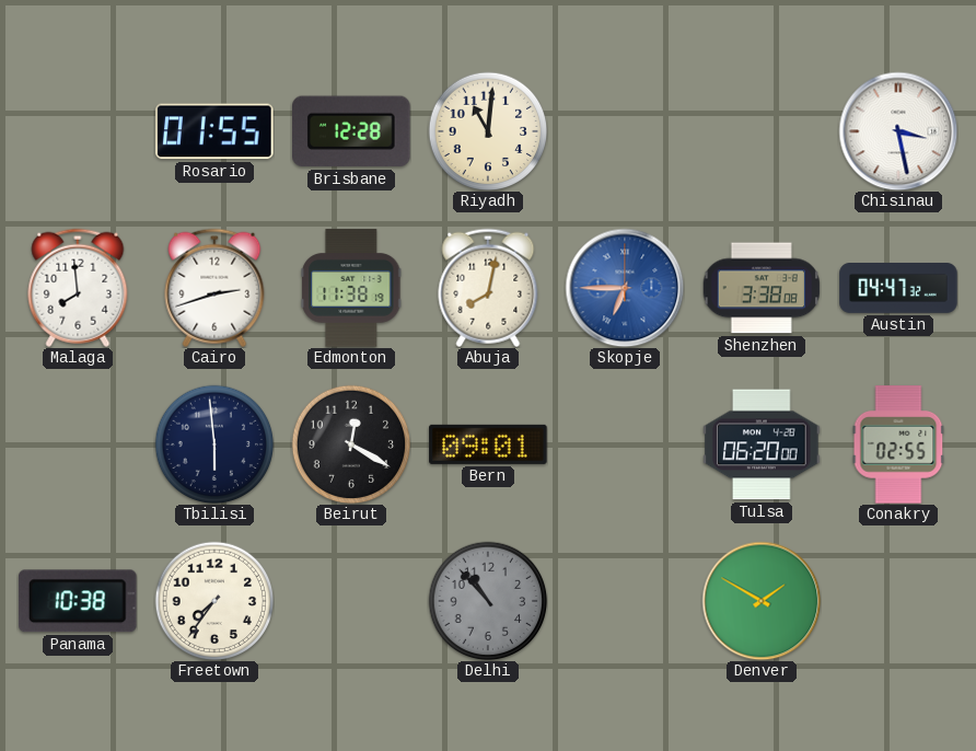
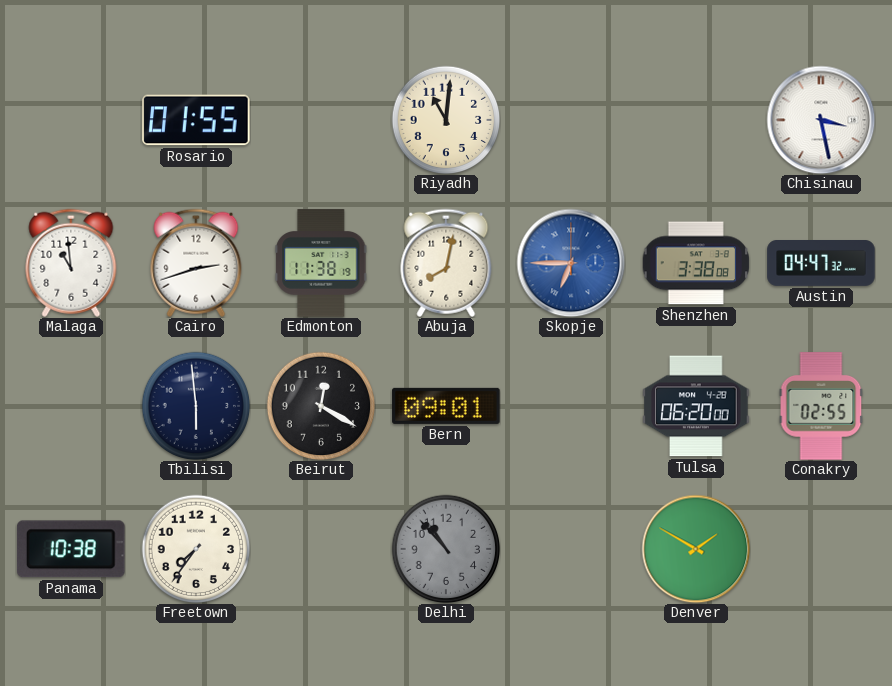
Brisbane: 12:28 -> none (352, 131)
Malaga: 7:59 -> 10:59 (71, 263)
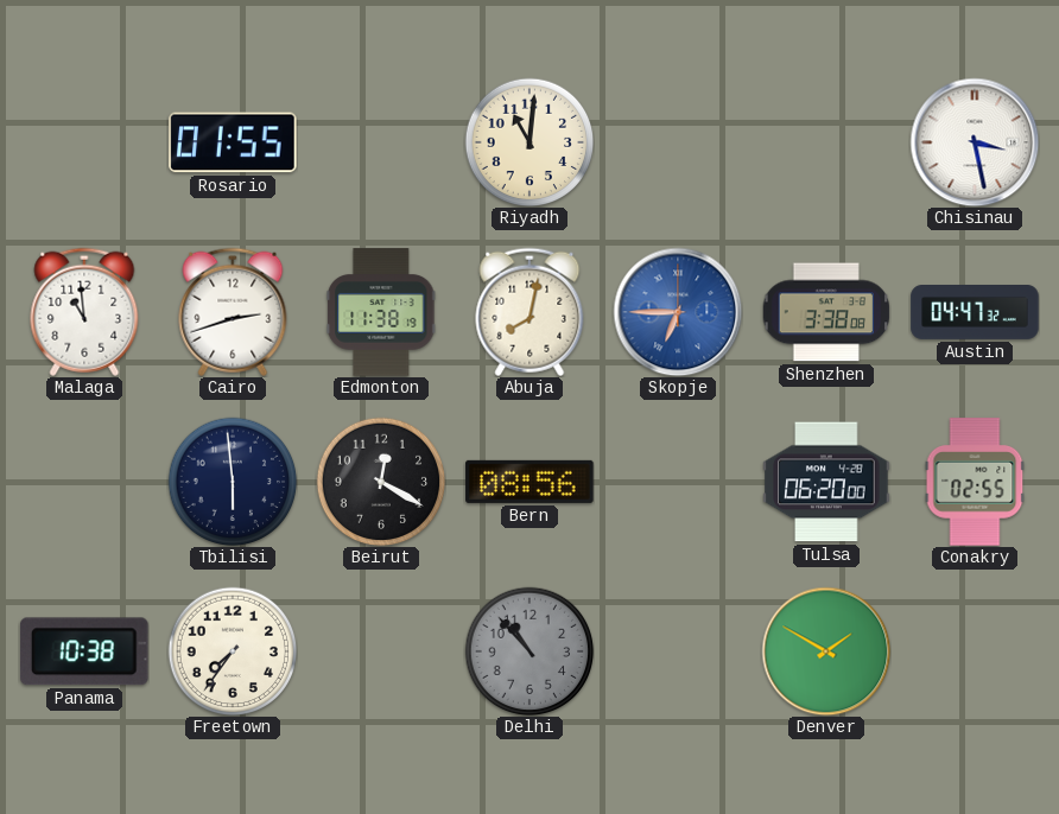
Bern: 09:01 -> 08:56 (529, 482)
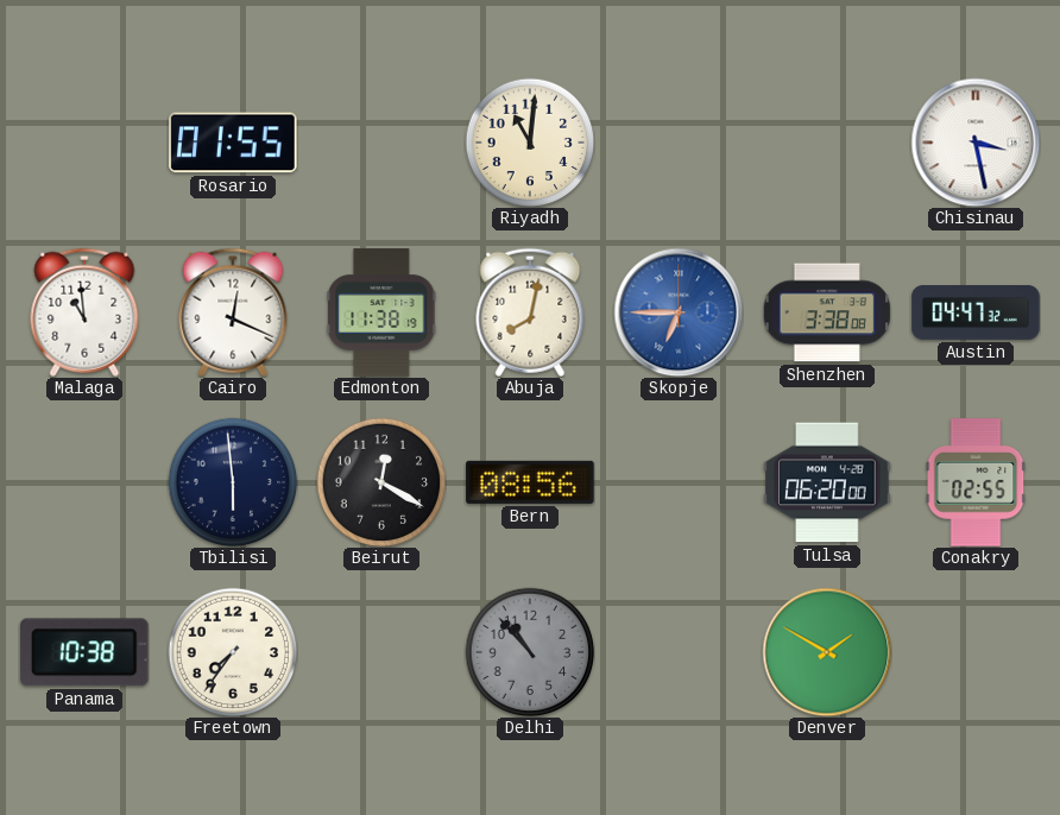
Cairo: 2:42 -> 12:19 (233, 312)
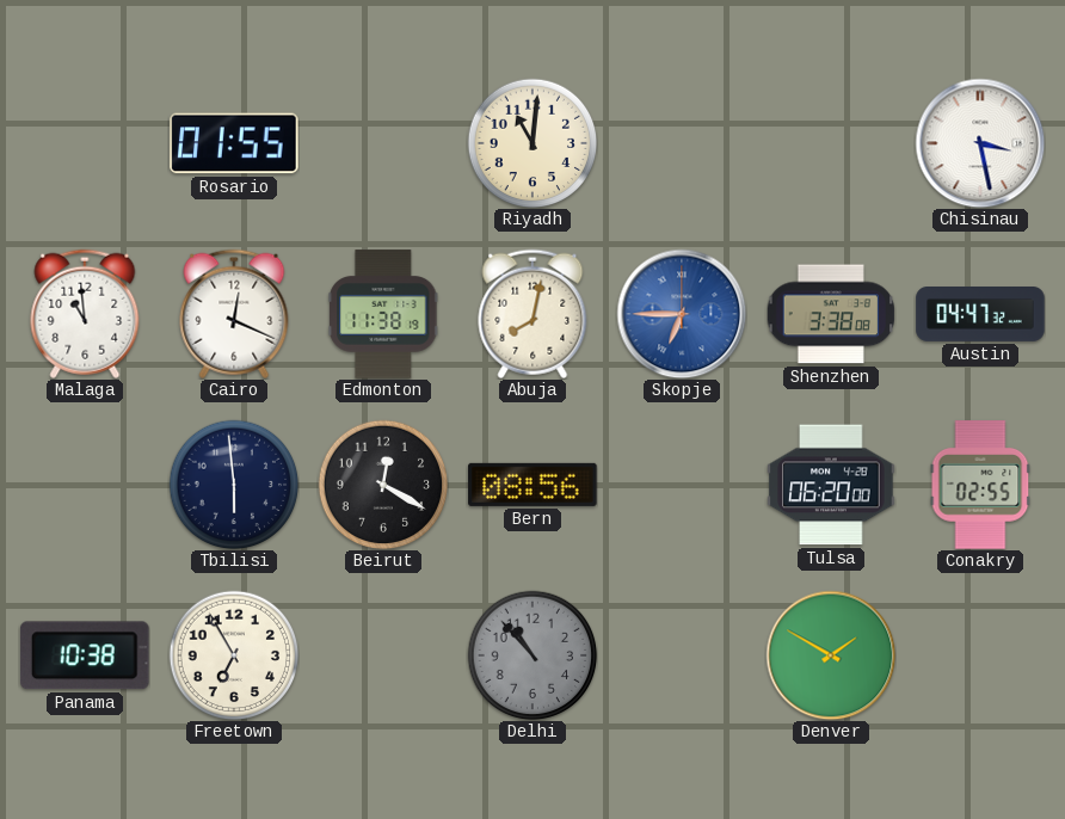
Freetown: 7:36 -> 6:55 (234, 655)
